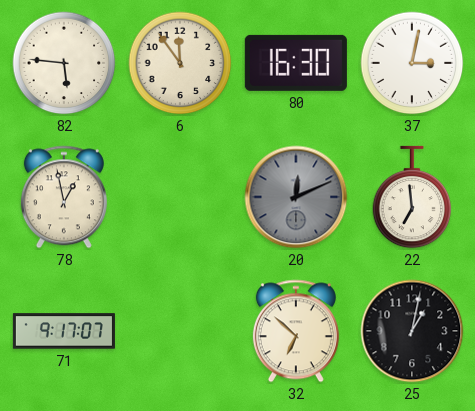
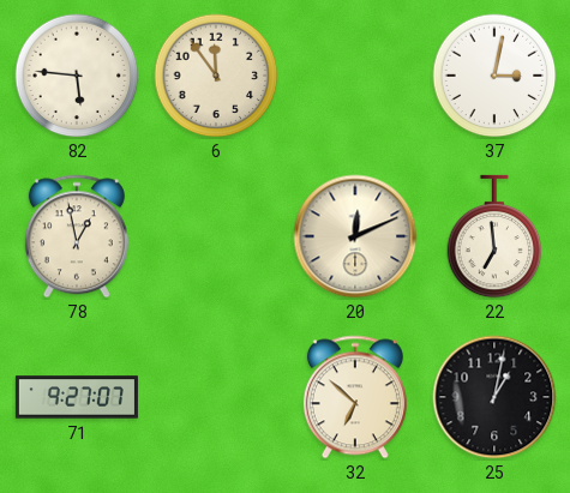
80: 16:30 -> none (296, 63)
20 dial: grey -> cream (355, 236)
71: 9:17 -> 9:27 (77, 397)
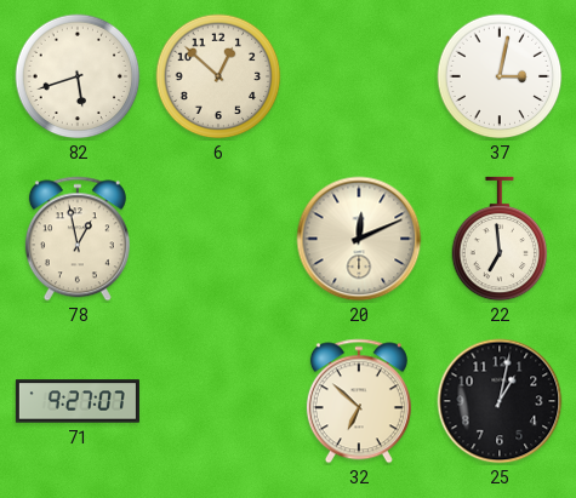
82: 5:46 -> 5:42 (78, 76)
6: 11:54 -> 12:52 (218, 76)
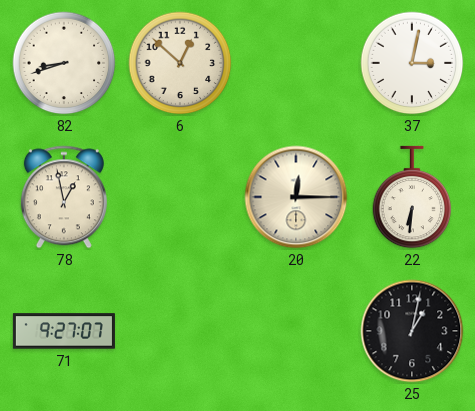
82: 5:42 -> 8:42 (64, 63)
20: 12:11 -> 12:15 (296, 197)
22: 6:59 -> 6:31 (412, 197)
32: 6:52 -> none (359, 401)
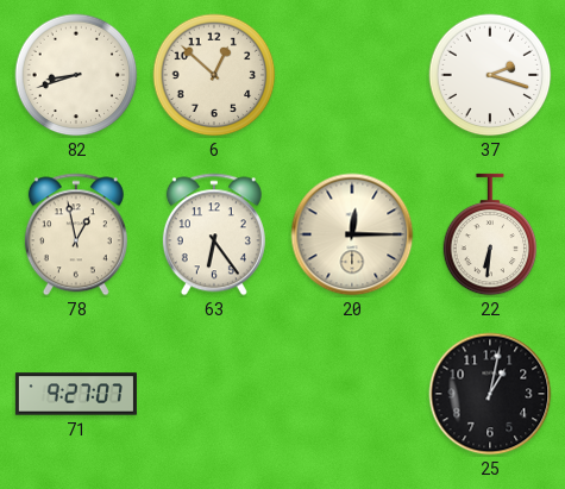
37: 3:02 -> 2:18 (490, 75)
63: none -> 6:24 (214, 234)
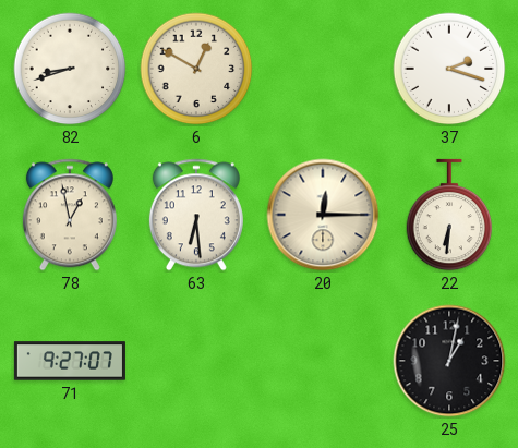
6: 12:52 -> 12:50 (196, 69)
63: 6:24 -> 6:29 (196, 215)
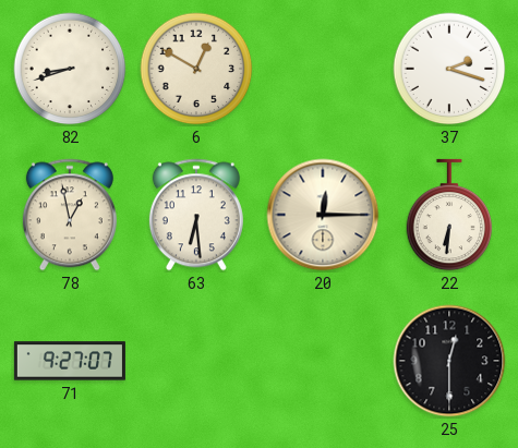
25: 1:02 -> 12:30 (449, 361)
